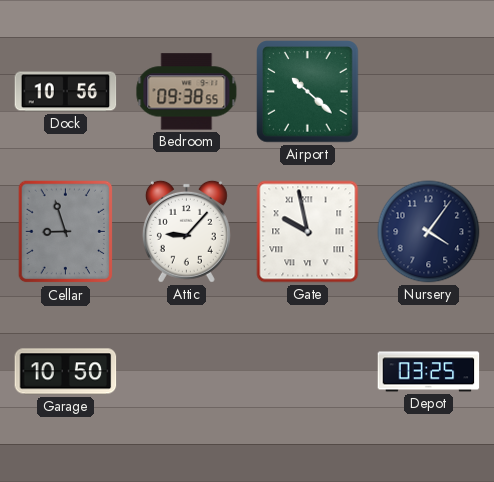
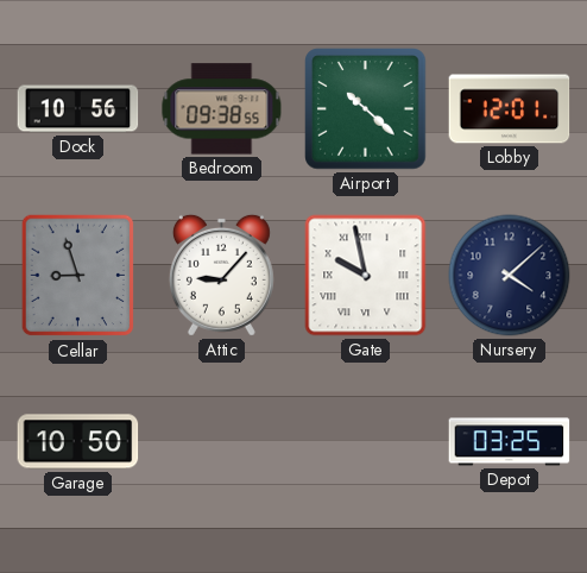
Lobby: none -> 12:01 (510, 109)
Nursery: 4:06 -> 4:08 (510, 276)
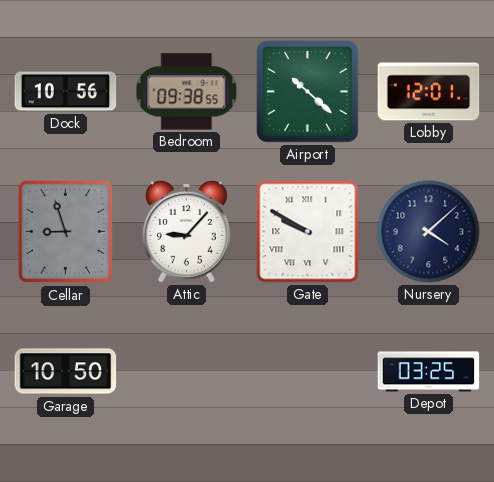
Gate: 9:58 -> 9:50 (308, 232)
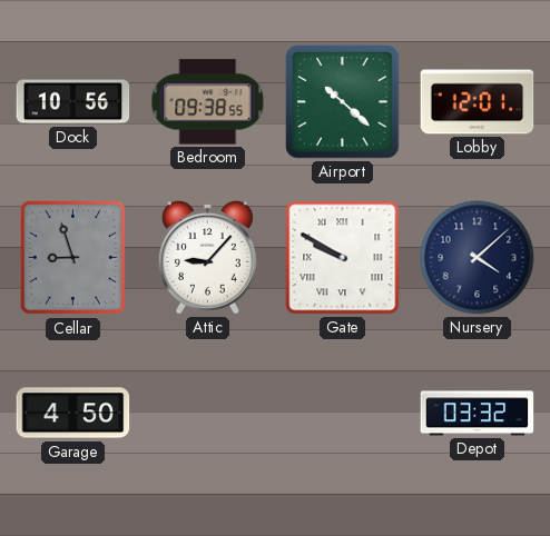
Garage: 10:50 -> 4:50 (73, 414)
Depot: 03:25 -> 03:32 (478, 414)
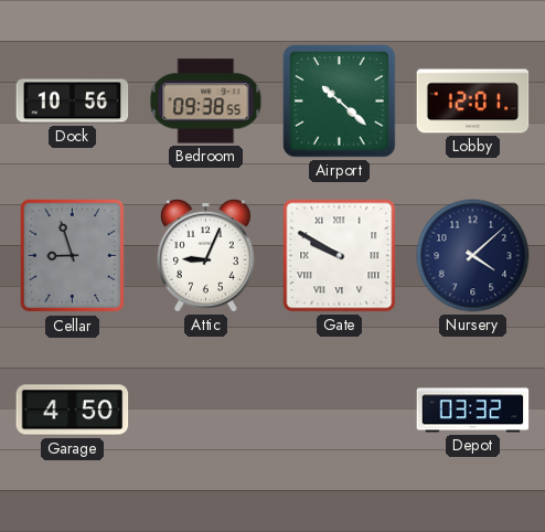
Attic: 9:07 -> 9:04 (205, 255)
